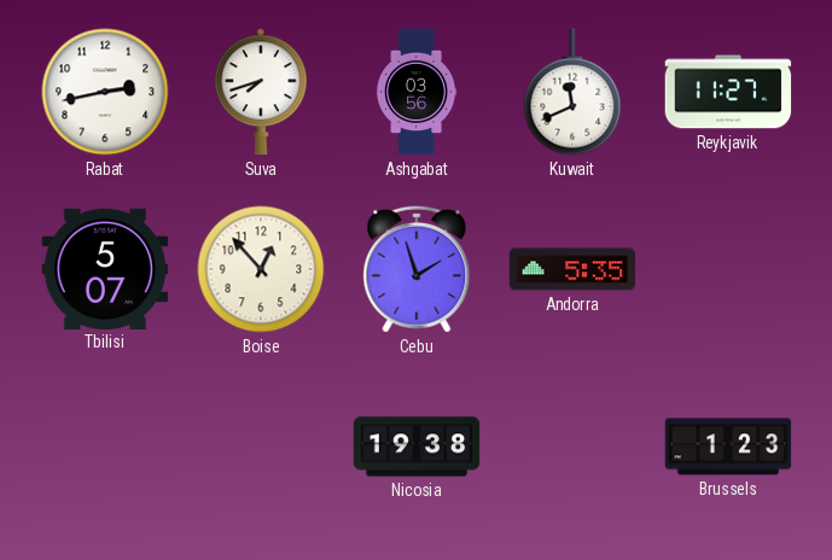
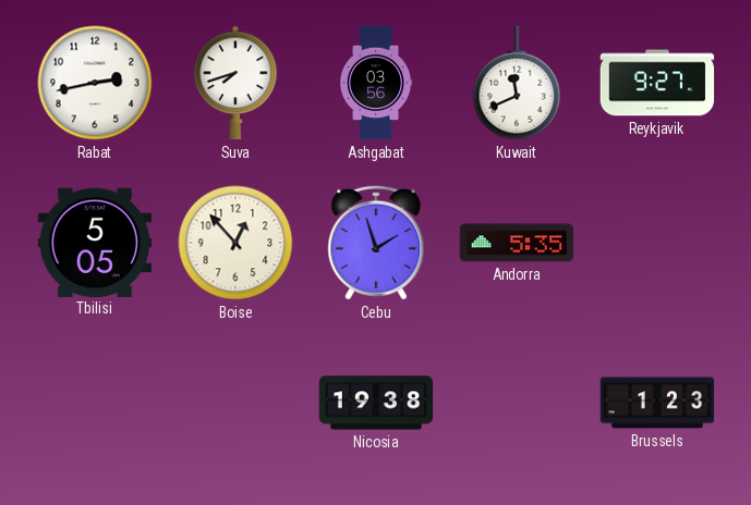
Reykjavik: 11:27 -> 9:27 (657, 83)
Tbilisi: 5:07 -> 5:05 (95, 242)
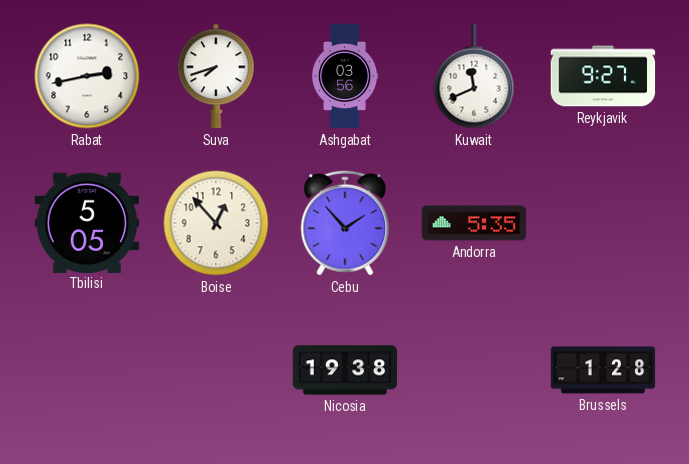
Cebu: 1:57 -> 1:53 (345, 223)
Brussels: 1:23 -> 1:28 (603, 370)
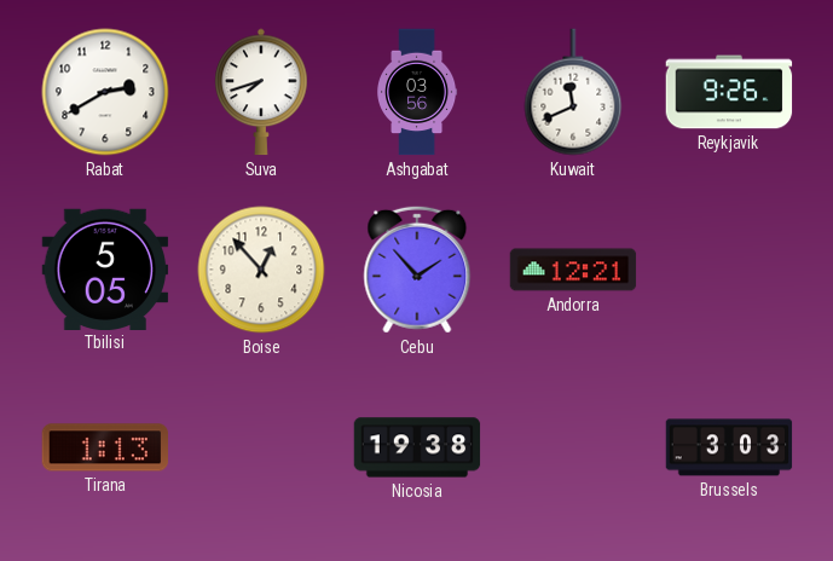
Rabat: 2:43 -> 2:40 (105, 92)
Reykjavik: 9:27 -> 9:26 (729, 92)
Andorra: 5:35 -> 12:21 (573, 270)
Tirana: none -> 1:13 (104, 447)
Brussels: 1:28 -> 3:03 (729, 447)
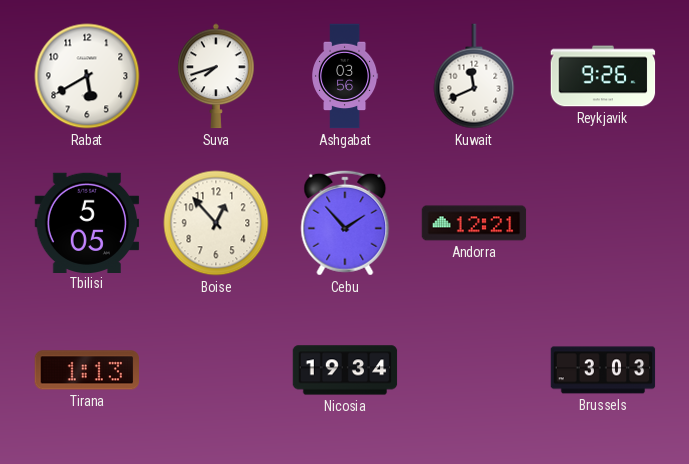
Rabat: 2:40 -> 5:40 (87, 76)
Nicosia: 19:38 -> 19:34 (345, 370)
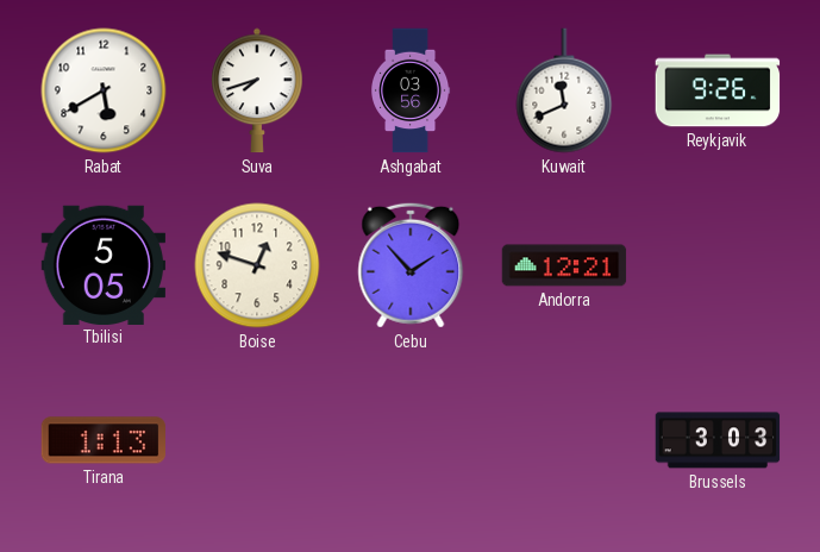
Boise: 12:53 -> 12:48 (257, 265)
Nicosia: 19:34 -> none (345, 370)
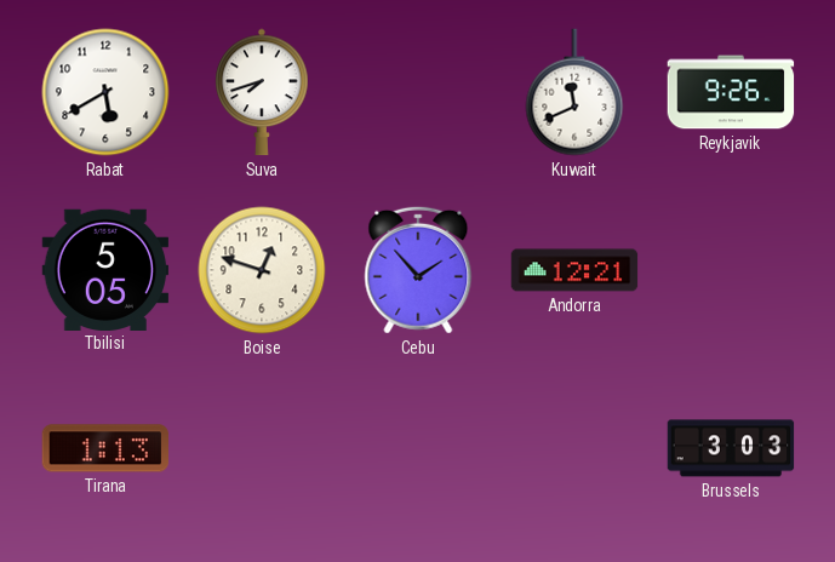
Ashgabat: 03:56 -> none (412, 90)
